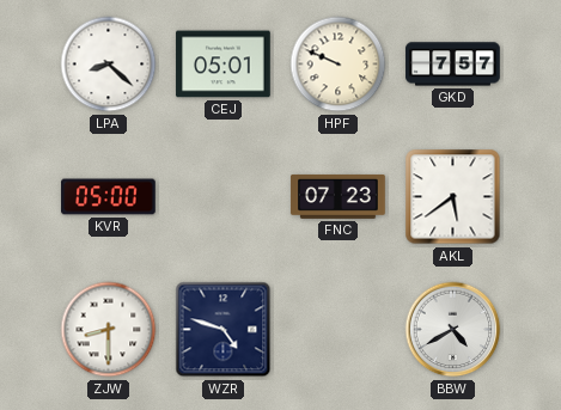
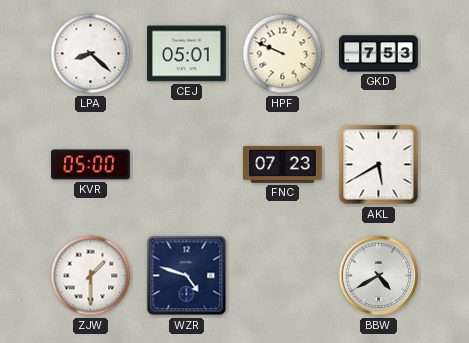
GKD: 7:57 -> 7:53 (379, 54)
AKL: 5:39 -> 5:40 (379, 165)
ZJW: 8:30 -> 1:30 (91, 276)
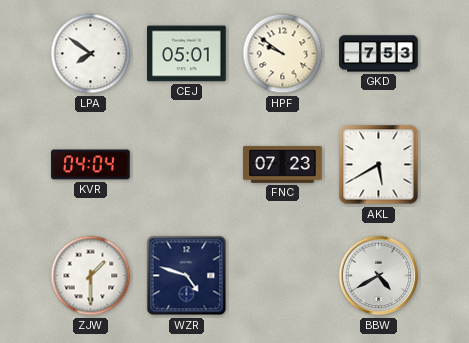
LPA: 8:22 -> 7:51 (91, 54)
HPF: 9:49 -> 9:51 (283, 54)
KVR: 05:00 -> 04:04 (91, 165)
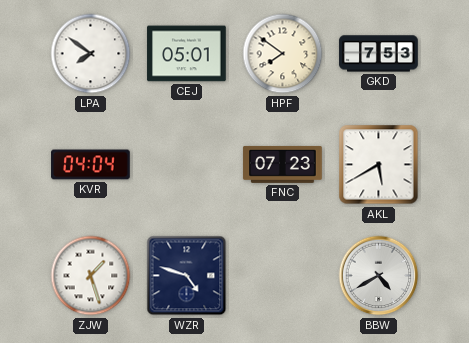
HPF: 9:51 -> 7:51 (283, 54)
ZJW: 1:30 -> 1:27 (91, 276)
